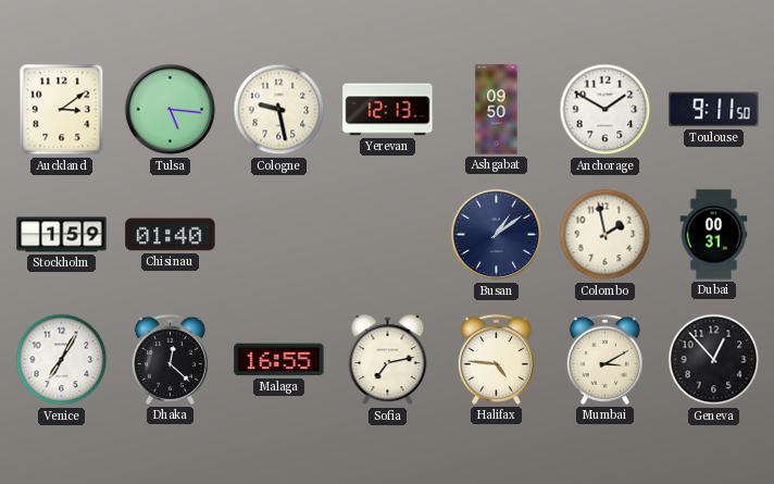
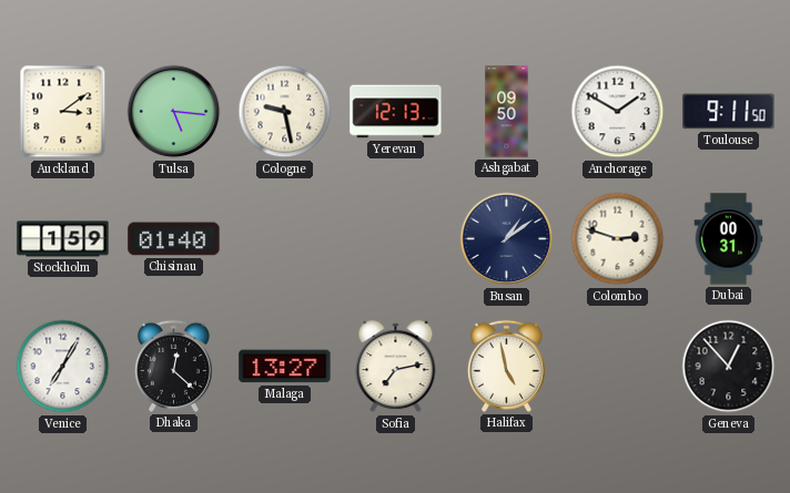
Colombo: 1:58 -> 2:48 (618, 239)
Malaga: 16:55 -> 13:27 (285, 367)
Halifax: 4:46 -> 4:58 (506, 366)
Mumbai: 3:10 -> none (604, 359)
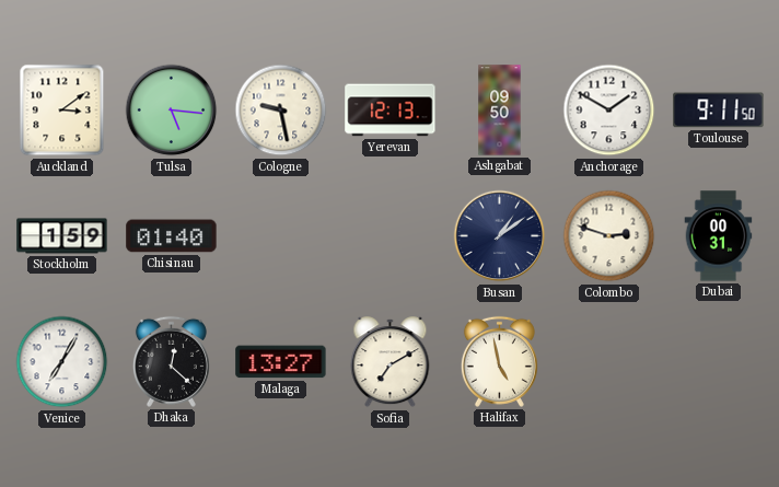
Sofia: 7:13 -> 7:10 (391, 362)
Geneva: 12:53 -> none (729, 367)
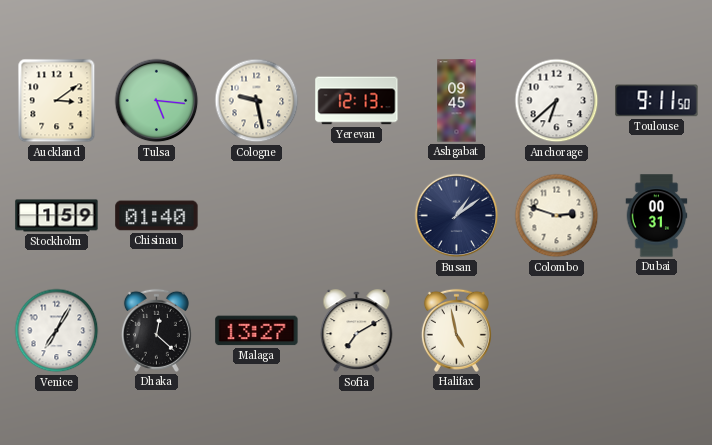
Ashgabat: 09:50 -> 09:45 (457, 101)
Anchorage: 1:50 -> 6:38 (557, 101)
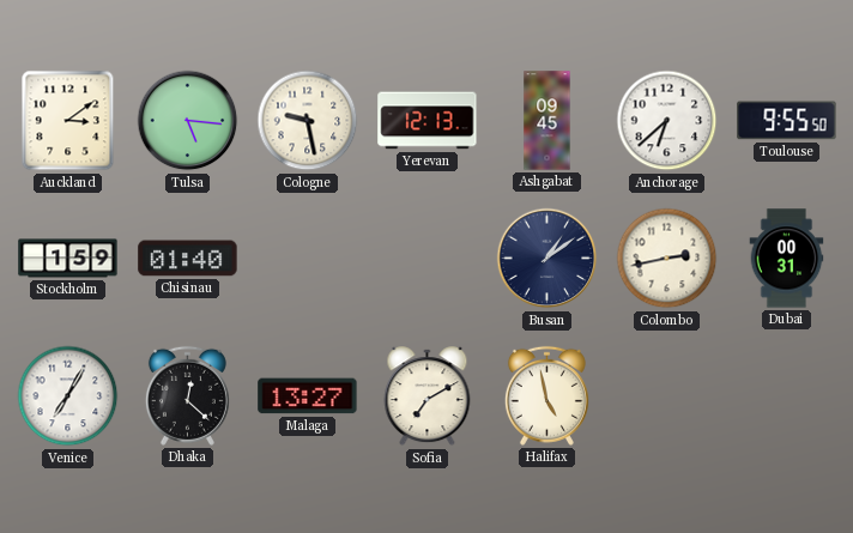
Toulouse: 9:11 -> 9:55 (787, 121)
Colombo: 2:48 -> 2:43 (667, 259)
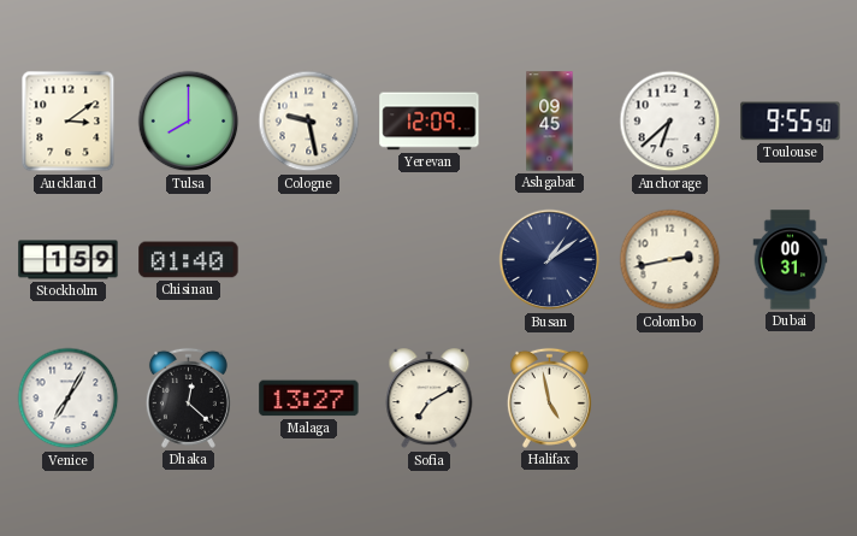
Tulsa: 5:16 -> 8:00 (189, 122)
Yerevan: 12:13 -> 12:09 (430, 122)
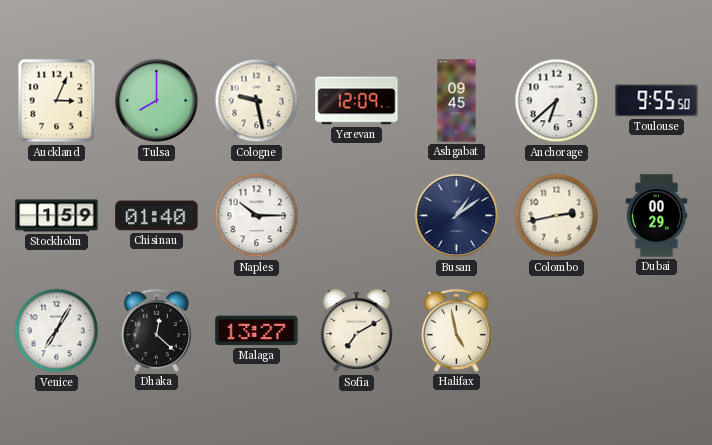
Auckland: 3:09 -> 3:04 (57, 101)
Naples: none -> 10:15 (257, 216)
Dubai: 00:31 -> 00:29 (657, 216)
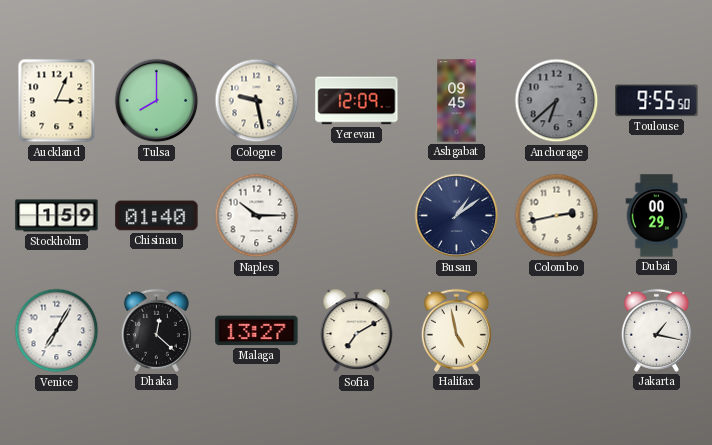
Anchorage dial: white -> grey (557, 101)
Jakarta: none -> 1:17 (656, 330)
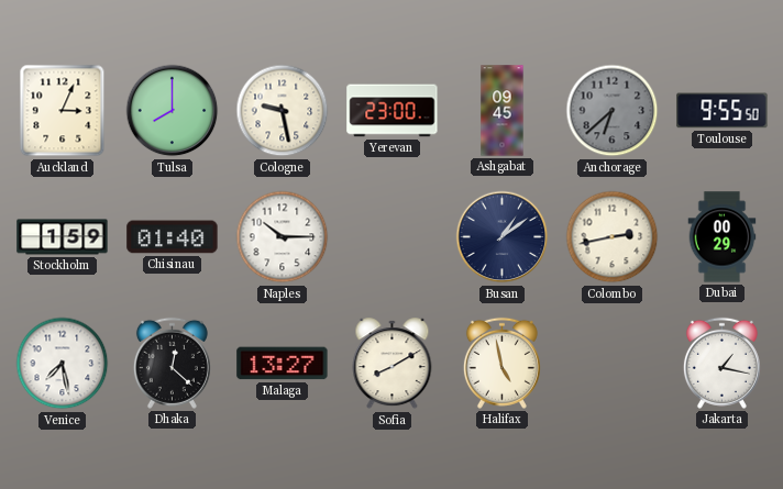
Yerevan: 12:09 -> 23:00 (393, 111)
Venice: 7:05 -> 7:28 (63, 364)
Sofia: 7:10 -> 8:10 (393, 364)
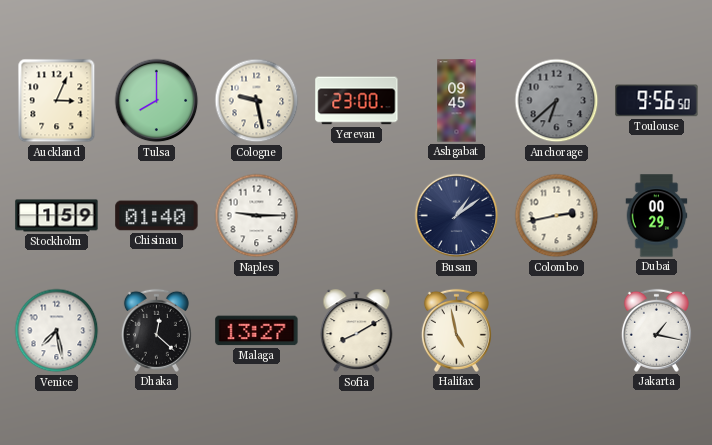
Toulouse: 9:55 -> 9:56 (657, 101)
Naples: 10:15 -> 9:15 (257, 216)
